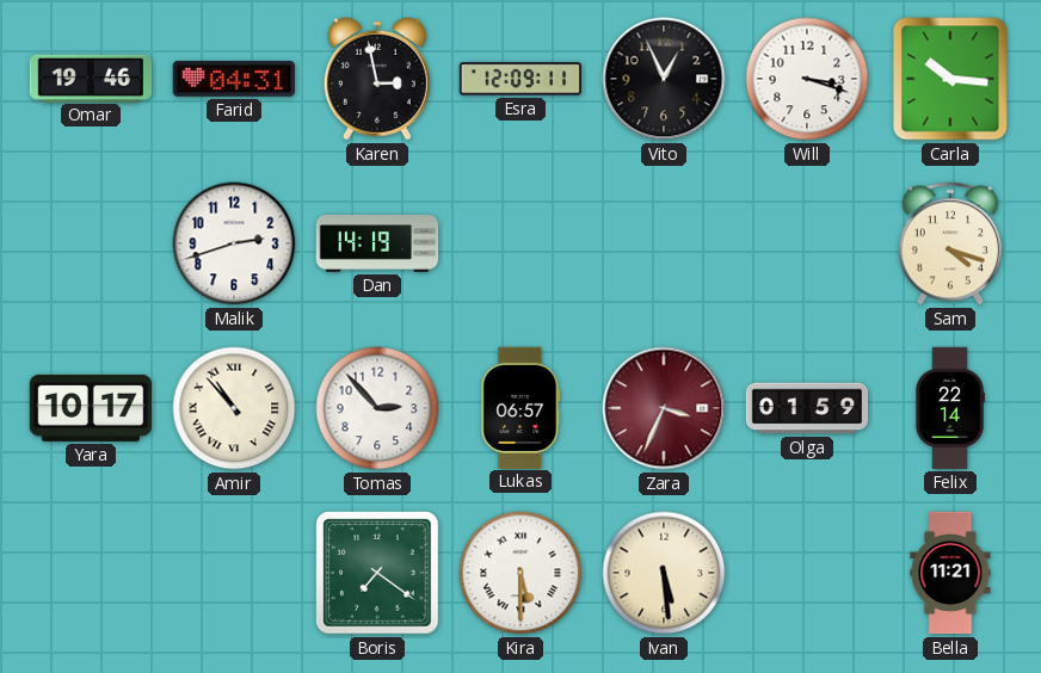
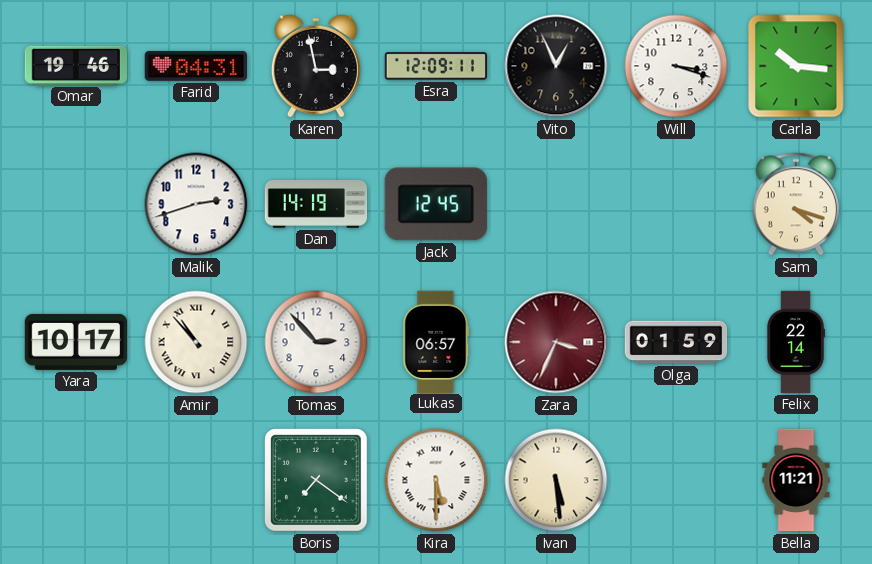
Jack: none -> 12:45 (436, 204)
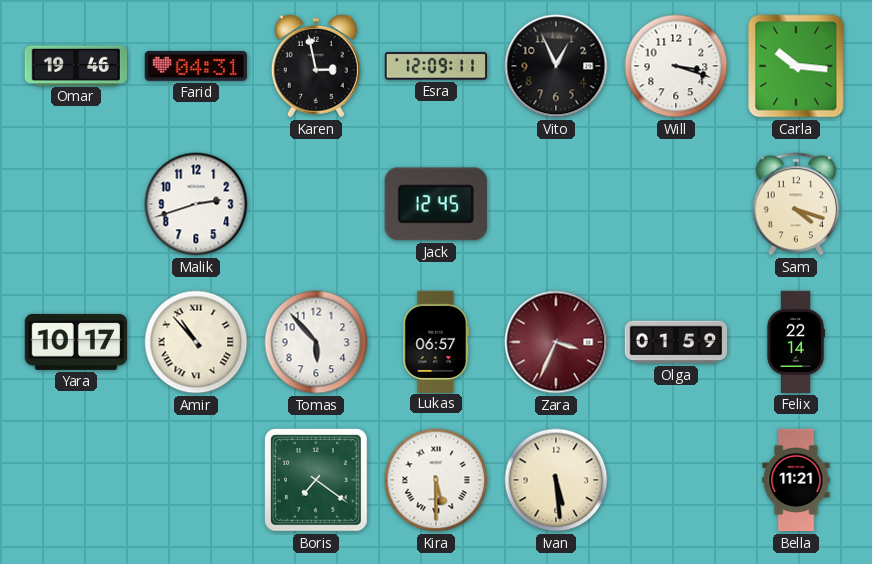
Dan: 14:19 -> none (316, 205)
Tomas: 2:53 -> 5:53 (316, 342)
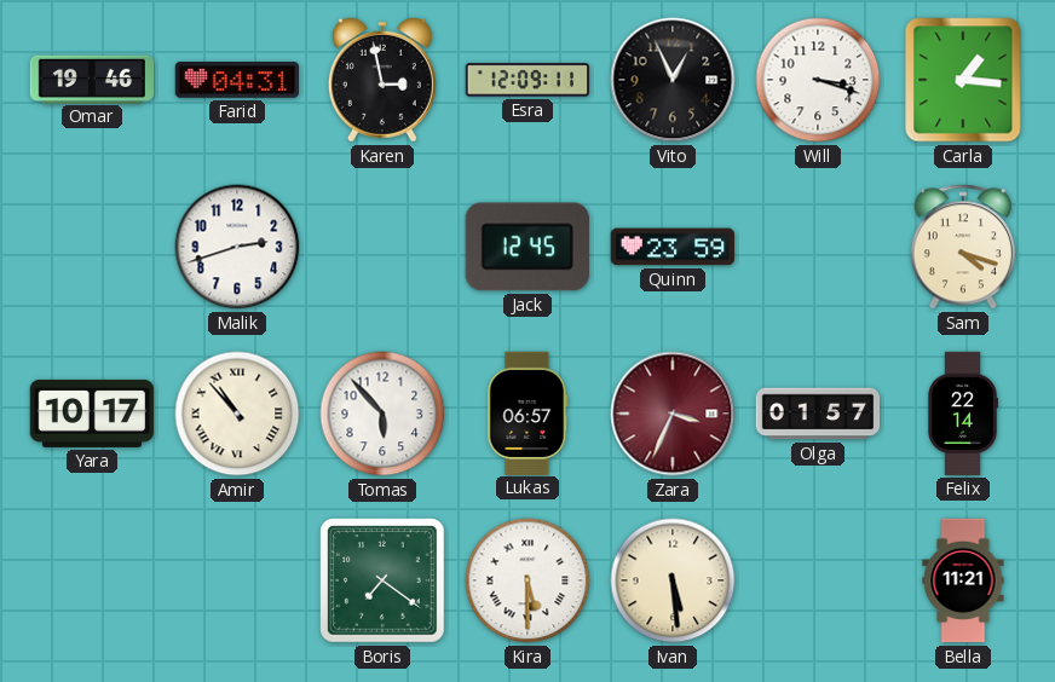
Carla: 10:16 -> 1:16 (963, 80)
Quinn: none -> 23:59 (673, 247)
Olga: 01:59 -> 01:57 (818, 414)
